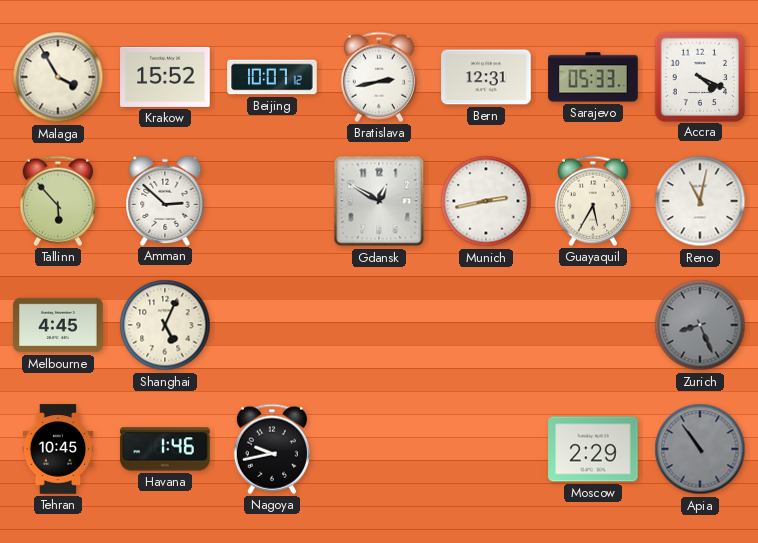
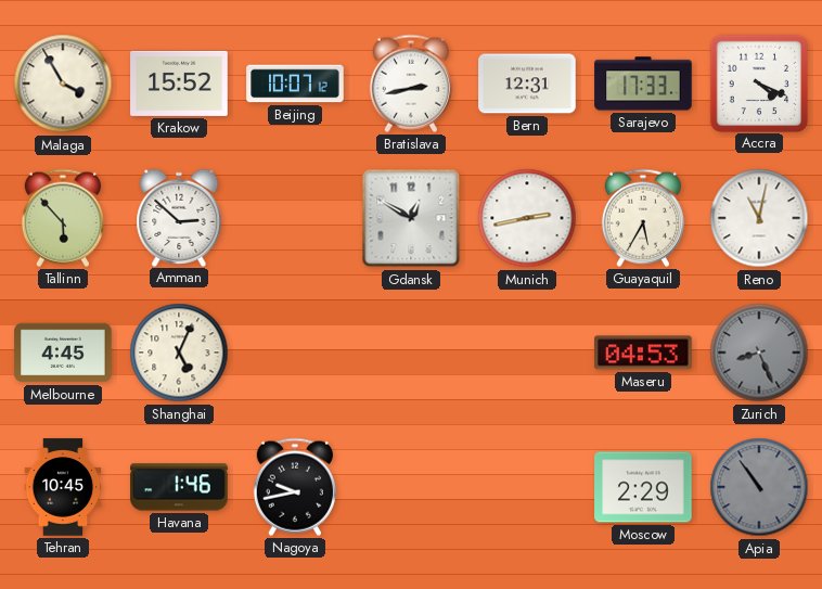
Sarajevo: 05:33 -> 17:33 (643, 84)
Maseru: none -> 04:53 (643, 353)
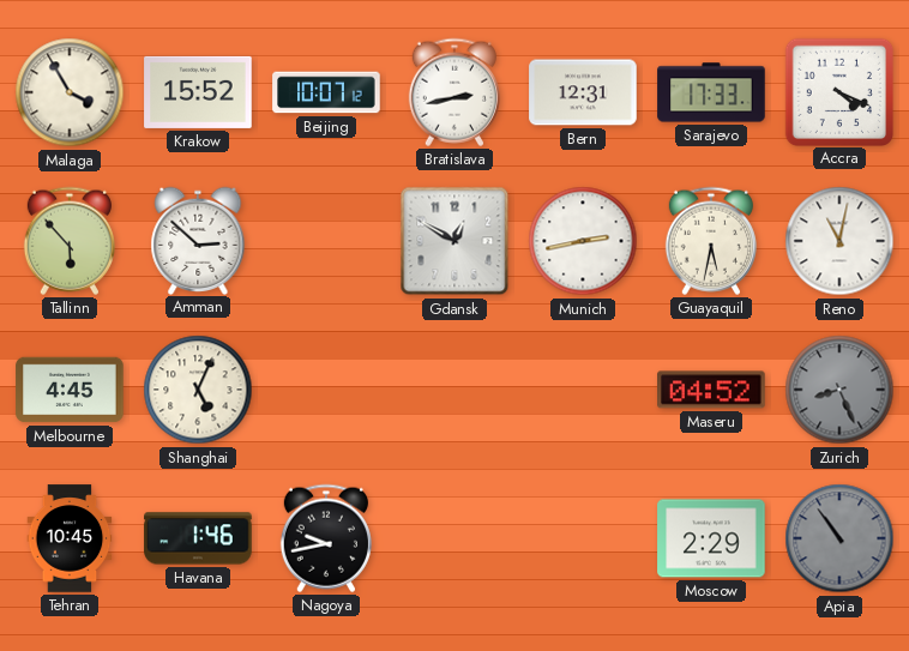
Guayaquil: 5:35 -> 5:32 (711, 241)
Maseru: 04:53 -> 04:52 (711, 390)
